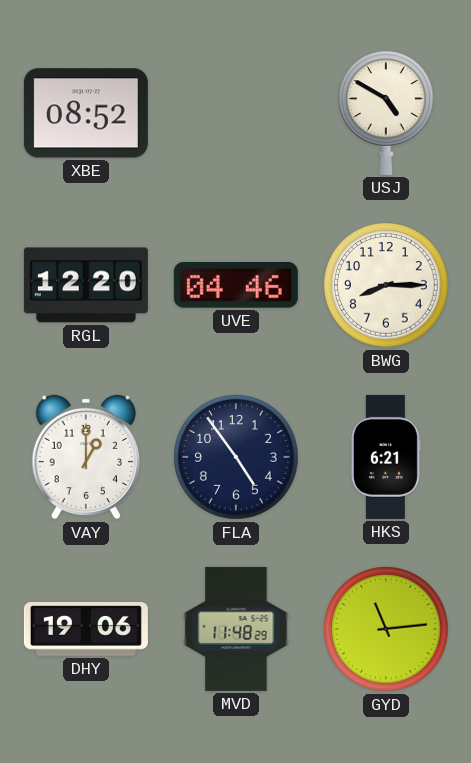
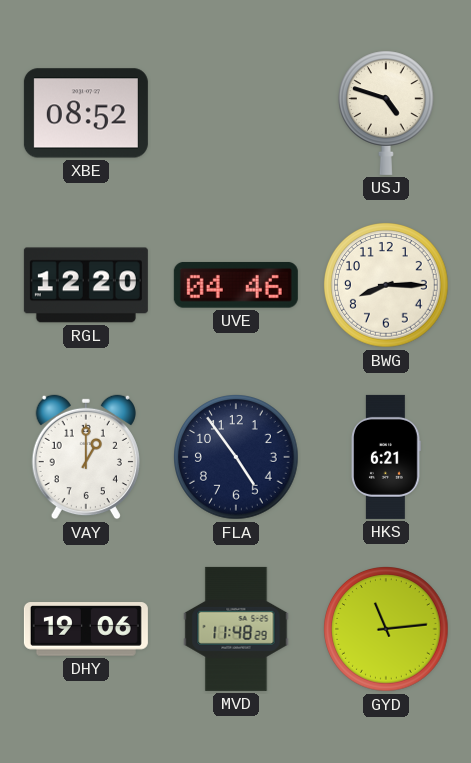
USJ: 4:50 -> 4:48 (386, 113)
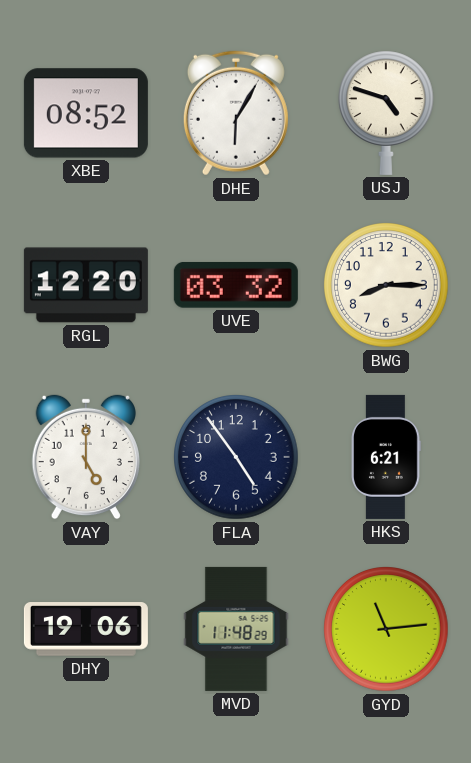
DHE: none -> 6:05 (236, 113)
UVE: 04:46 -> 03:32 (236, 285)
VAY: 1:00 -> 5:00 (86, 457)
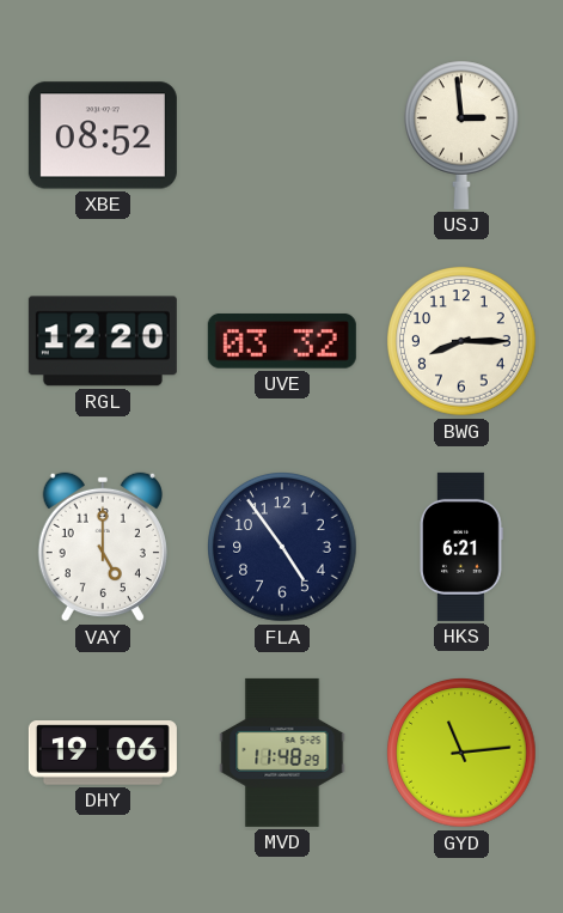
DHE: 6:05 -> none (236, 113)
USJ: 4:48 -> 2:59 (461, 135)
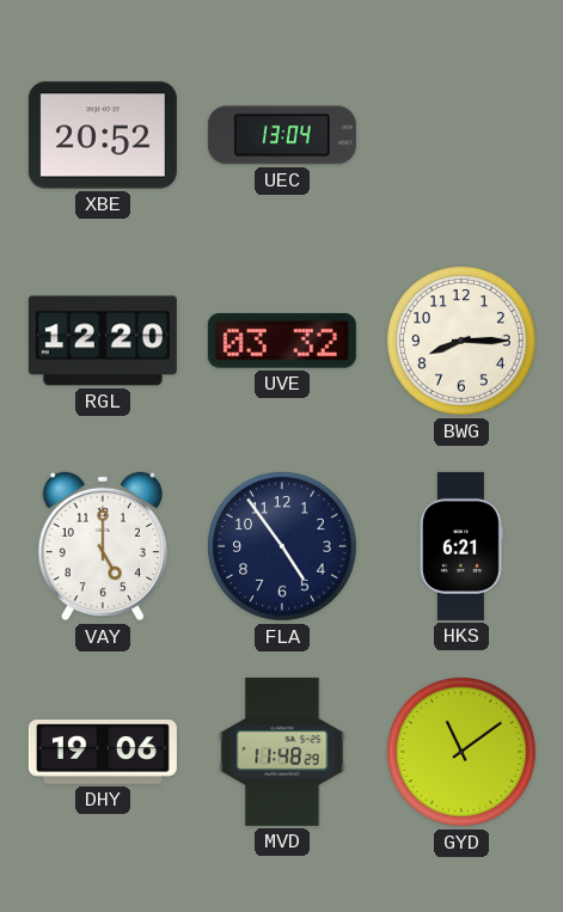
XBE: 08:52 -> 20:52 (103, 135)
UEC: none -> 13:04 (282, 135)
USJ: 2:59 -> none (461, 135)
GYD: 11:14 -> 11:09 (463, 753)
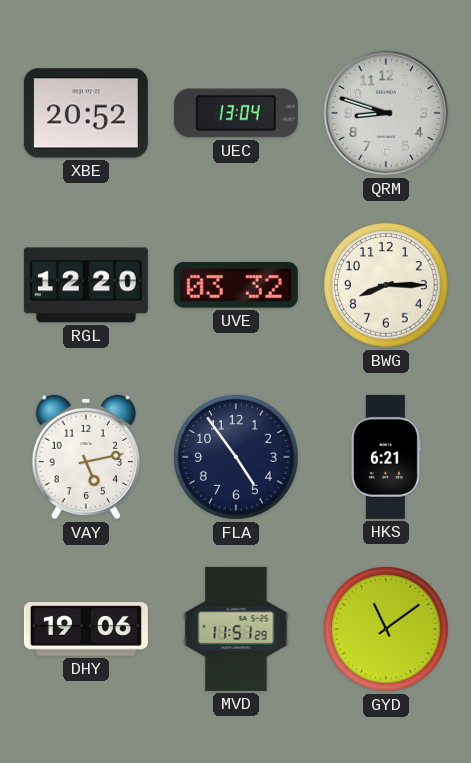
QRM: none -> 8:48 (386, 113)
VAY: 5:00 -> 5:13 (86, 457)
MVD: 11:48 -> 11:51 (236, 629)
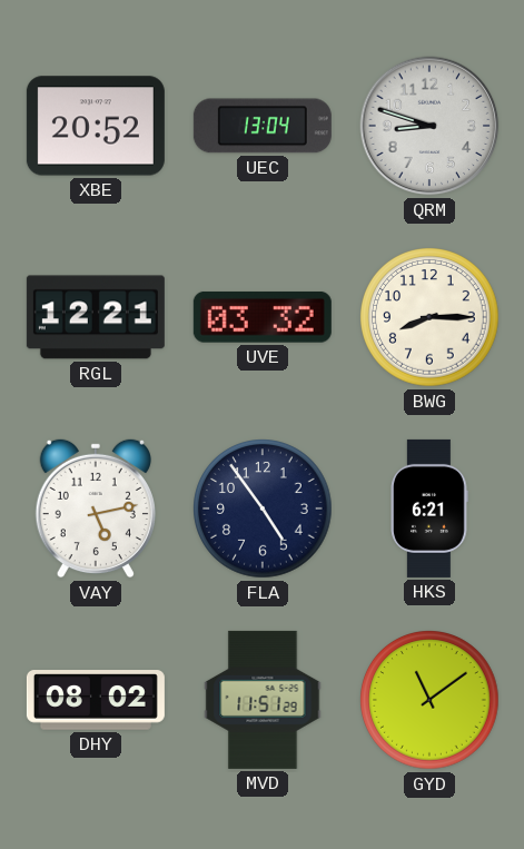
RGL: 12:20 -> 12:21 (96, 317)
DHY: 19:06 -> 08:02 (96, 700)
